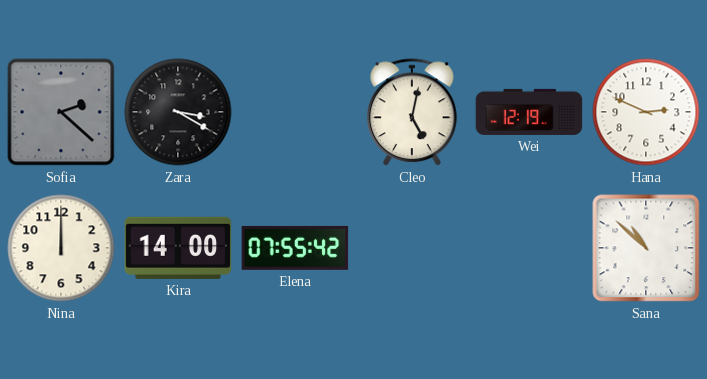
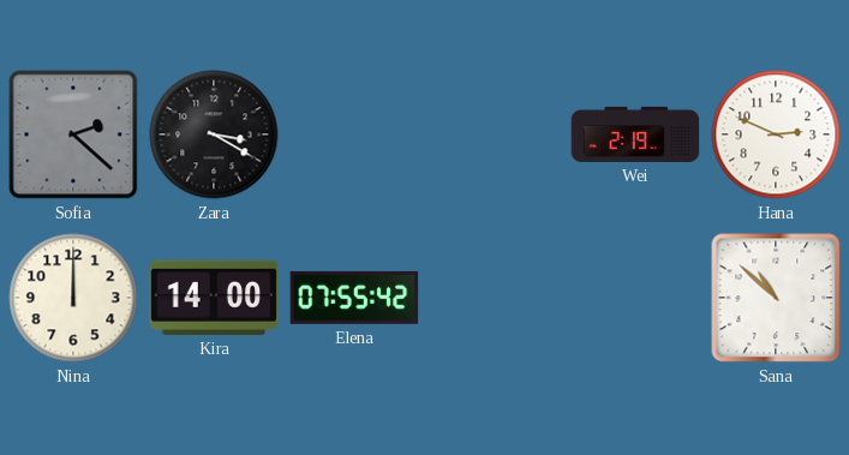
Cleo: 5:02 -> none (413, 113)
Wei: 12:19 -> 2:19 (635, 134)
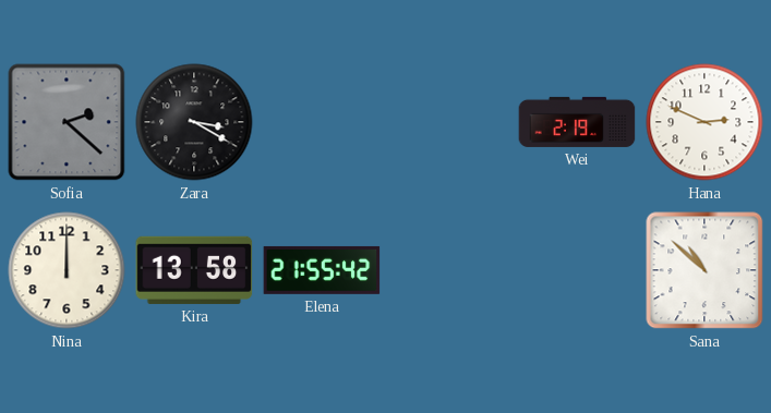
Kira: 14:00 -> 13:58 (194, 270)
Elena: 07:55 -> 21:55 (322, 270)
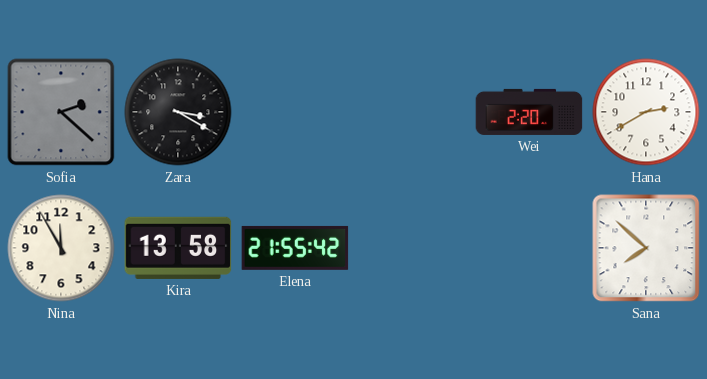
Wei: 2:19 -> 2:20 (529, 112)
Hana: 2:49 -> 2:40 (646, 112)
Nina: 12:00 -> 11:55 (61, 248)
Sana: 10:52 -> 7:52 (646, 248)
